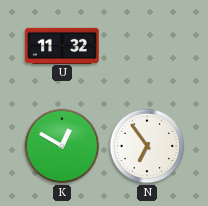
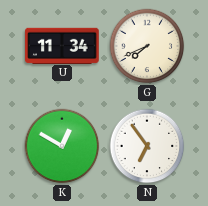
U: 11:32 -> 11:34 (62, 45)
G: none -> 7:41 (147, 46)
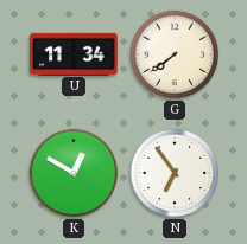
G: 7:41 -> 7:39 (175, 54)
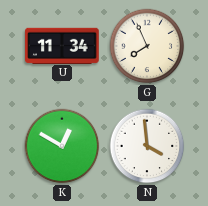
G: 7:39 -> 7:56 (147, 46)
N: 6:54 -> 3:59 (147, 146)
